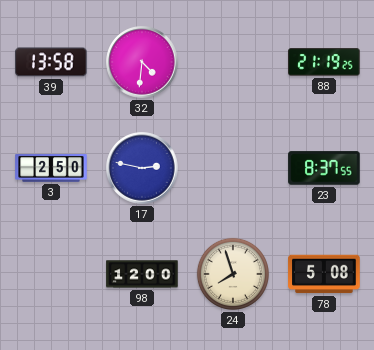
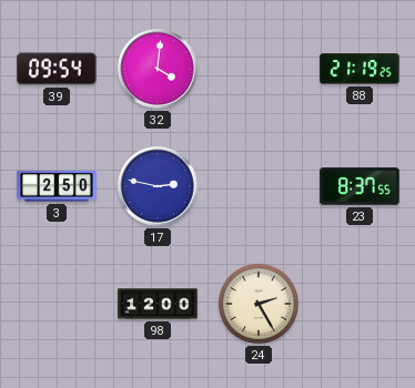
39: 13:58 -> 09:54 (57, 69)
32: 4:31 -> 4:01 (158, 69)
24: 7:57 -> 2:25 (259, 304)
78: 5:08 -> none (324, 274)
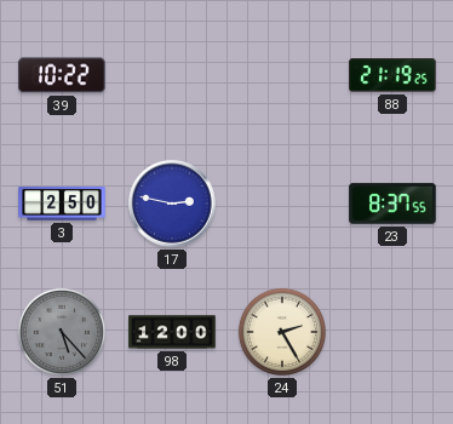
39: 09:54 -> 10:22 (62, 75)
32: 4:01 -> none (158, 69)
51: none -> 5:23 (62, 332)
